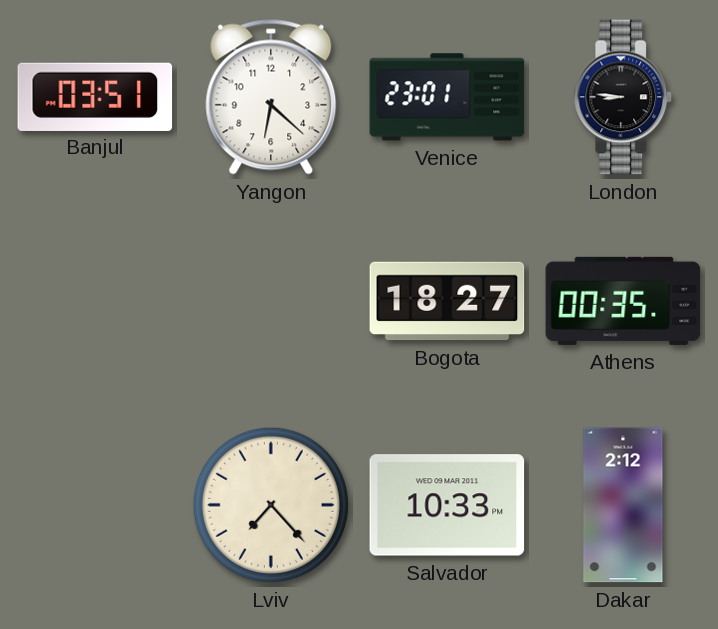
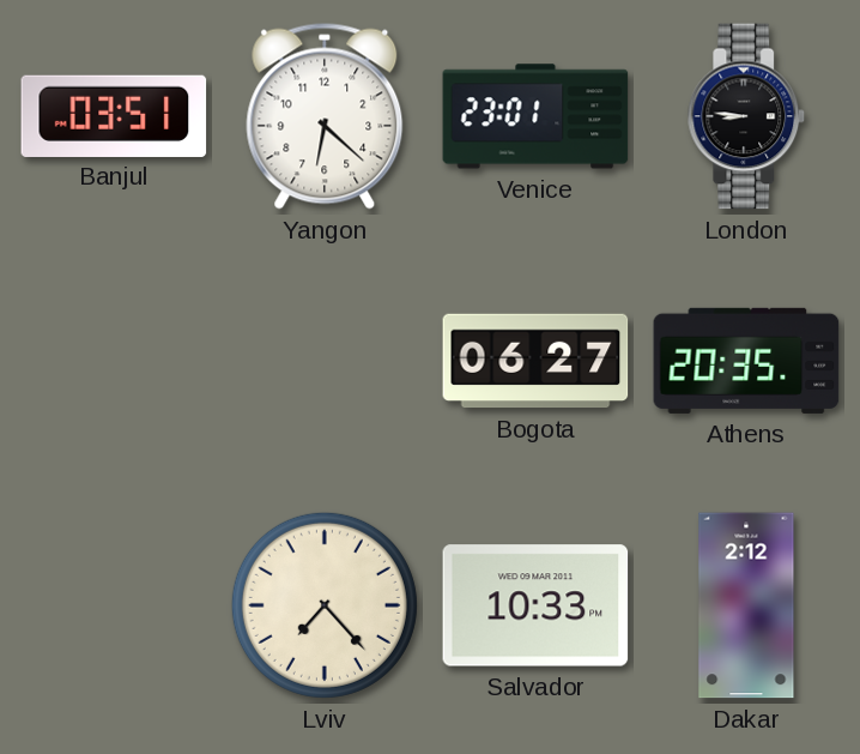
Bogota: 18:27 -> 06:27 (535, 361)
Athens: 00:35 -> 20:35 (746, 361)
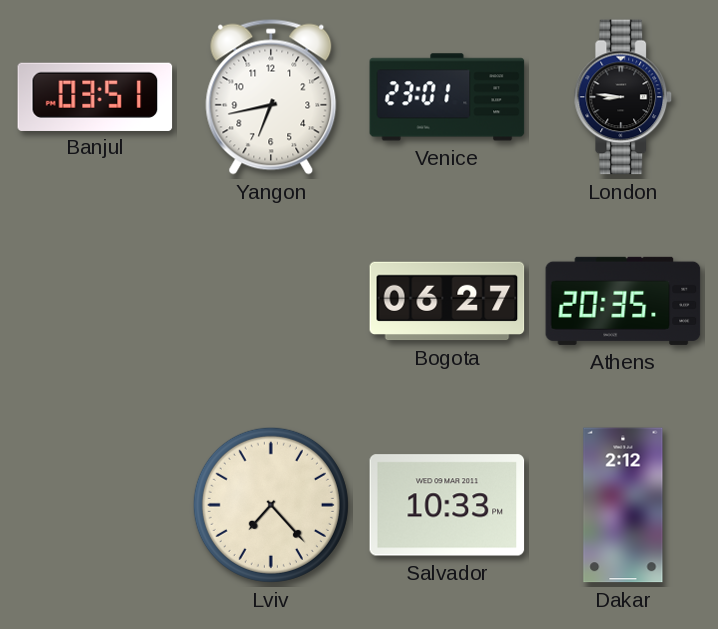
Yangon: 6:22 -> 6:43 (271, 97)
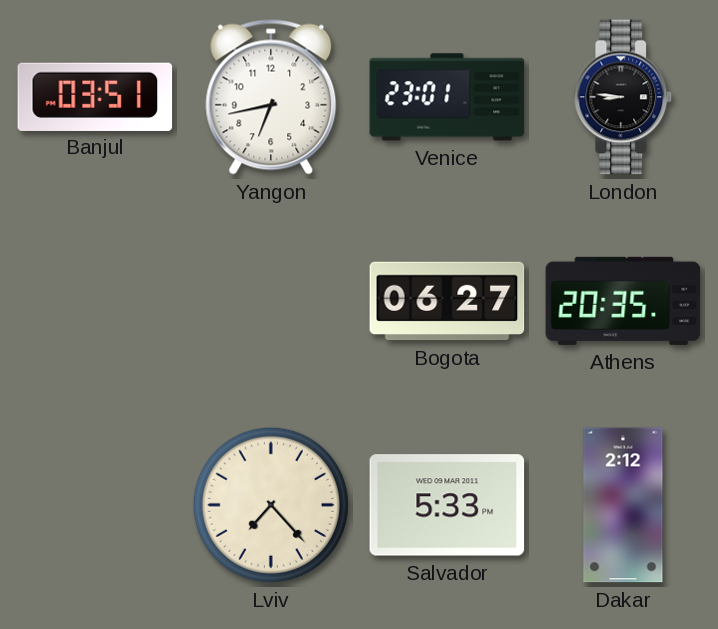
Salvador: 10:33 -> 5:33 (447, 505)
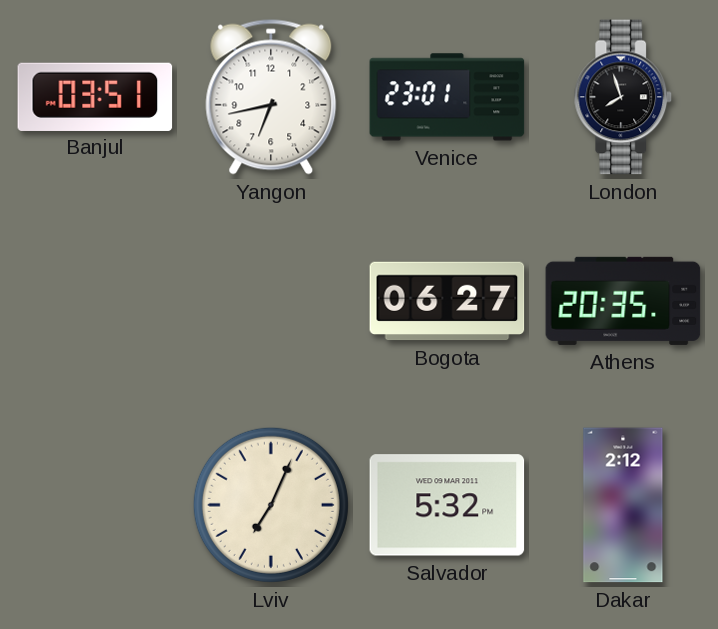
London: 8:46 -> 7:57 (623, 97)
Lviv: 7:23 -> 7:04 (271, 505)
Salvador: 5:33 -> 5:32 (447, 505)
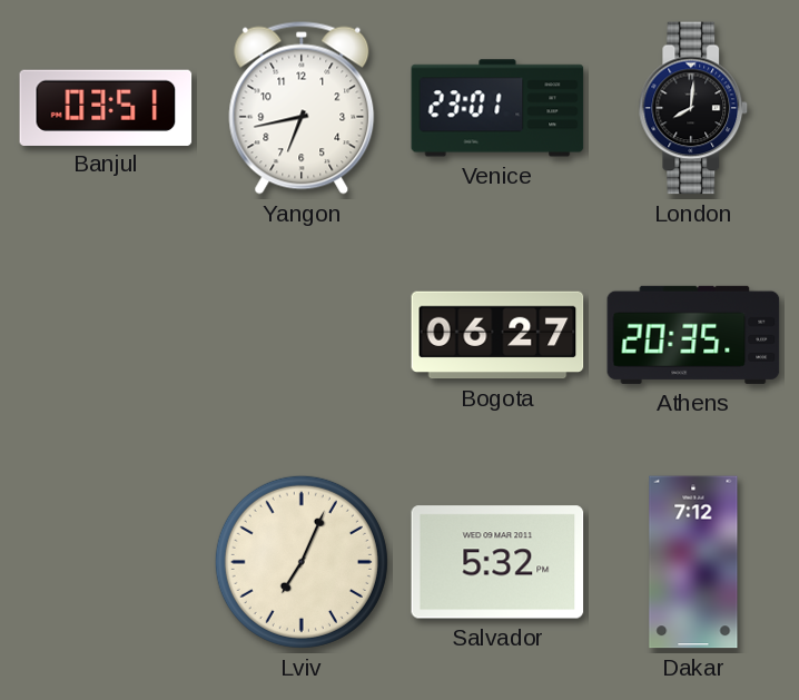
London: 7:57 -> 8:01 (693, 108)
Dakar: 2:12 -> 7:12 (693, 562)
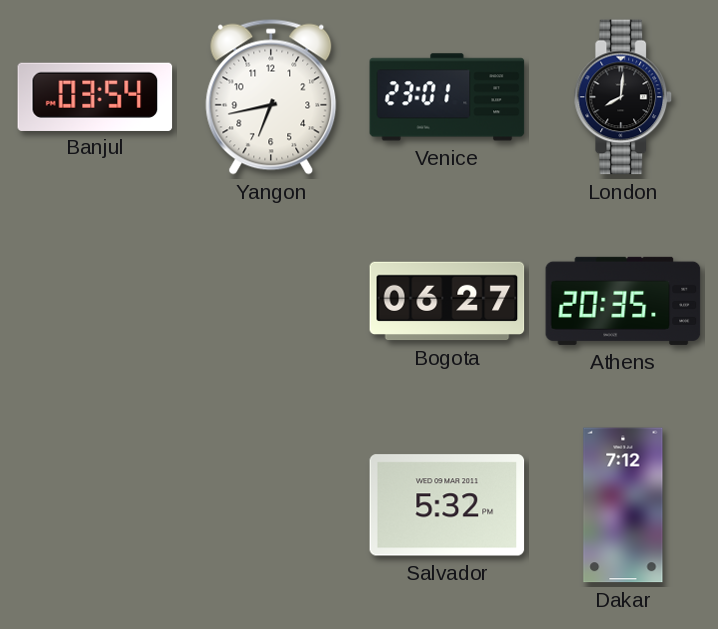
Banjul: 03:51 -> 03:54 (95, 96)
Lviv: 7:04 -> none (302, 562)
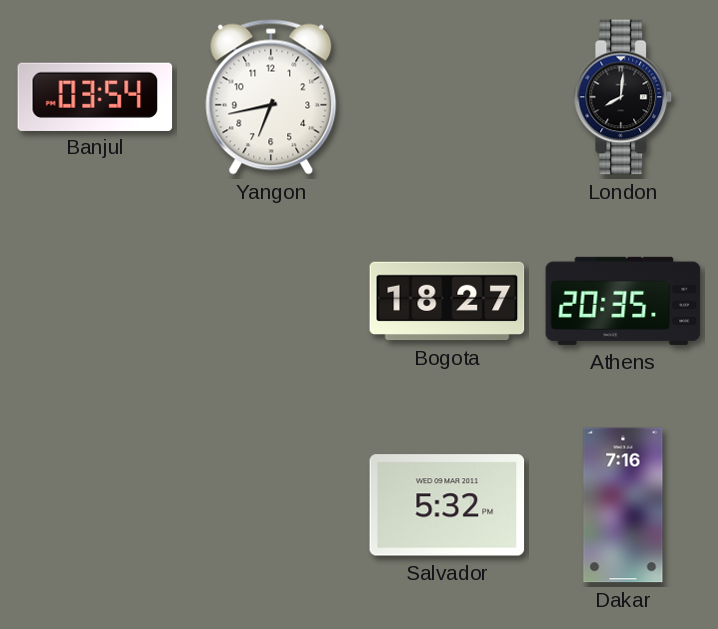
Venice: 23:01 -> none (447, 97)
Bogota: 06:27 -> 18:27 (447, 301)
Dakar: 7:12 -> 7:16 (623, 505)
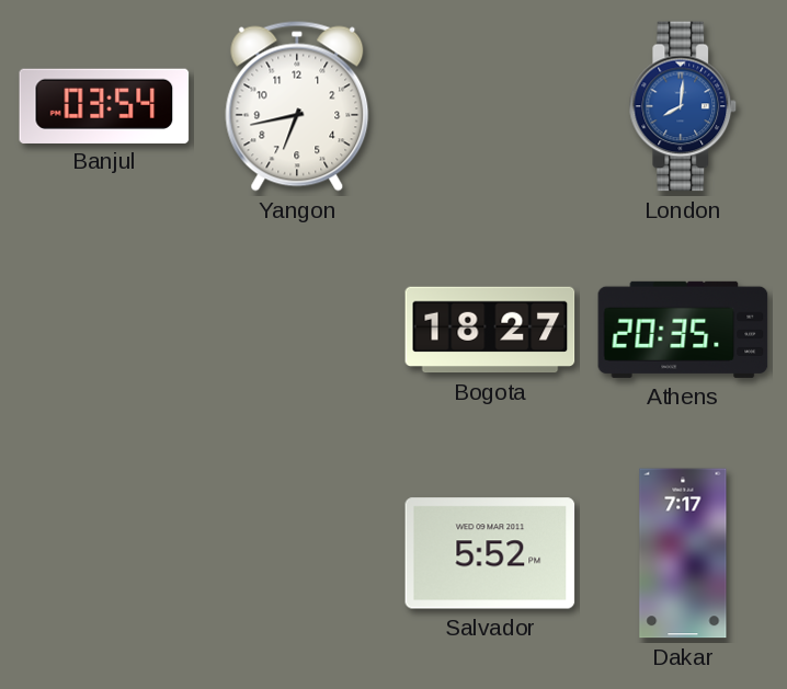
London dial: black -> blue (683, 106)
Salvador: 5:32 -> 5:52 (490, 553)
Dakar: 7:16 -> 7:17 (683, 553)
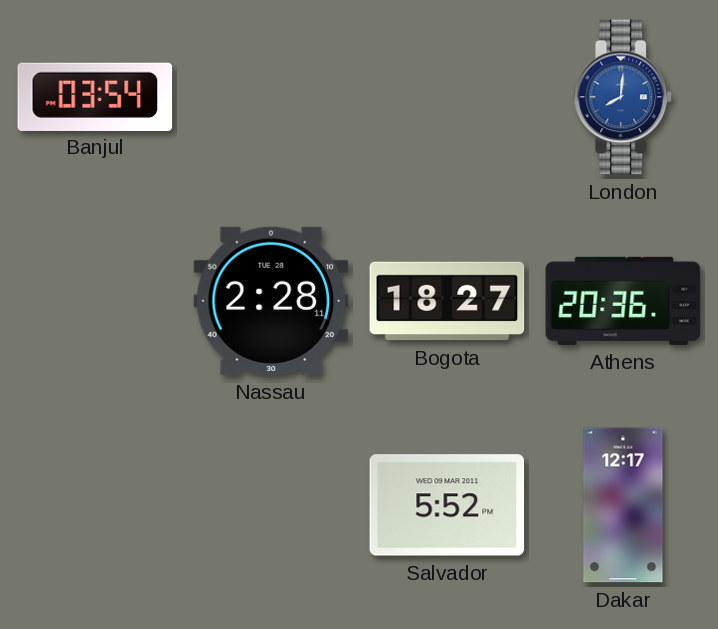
Yangon: 6:43 -> none (297, 106)
Nassau: none -> 2:28 (271, 301)
Athens: 20:35 -> 20:36 (623, 301)
Dakar: 7:17 -> 12:17 (623, 505)
